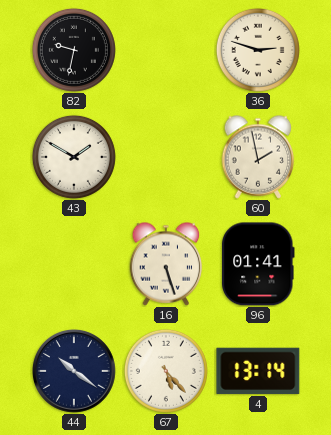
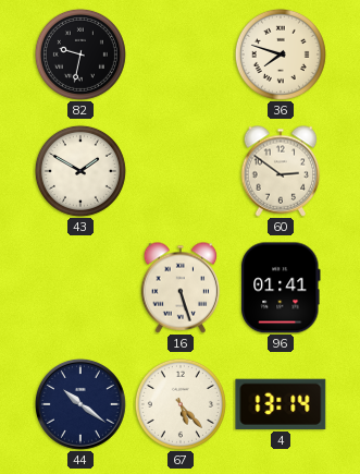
36: 2:48 -> 7:48 (281, 54)
60: 1:58 -> 2:51 (281, 171)
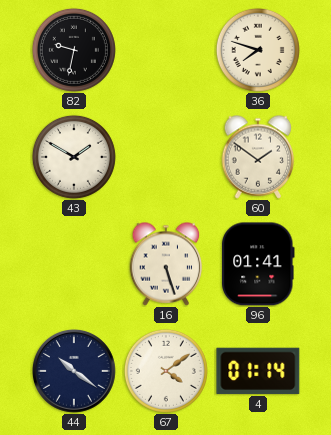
60: 2:51 -> 1:51 (258, 157)
67: 5:23 -> 4:09 (166, 371)
4: 13:14 -> 01:14 (258, 371)
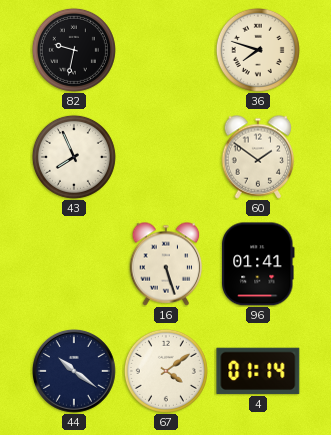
43: 1:50 -> 7:56 (74, 157)
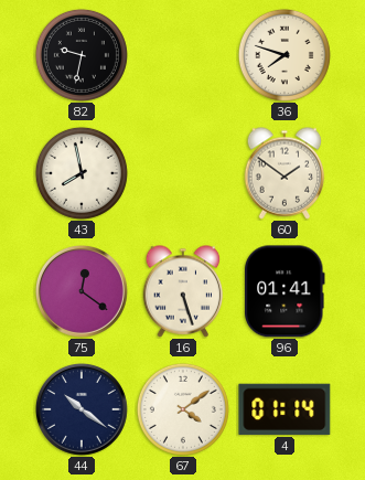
43: 7:56 -> 7:58 (82, 173)
75: none -> 12:21 (82, 291)
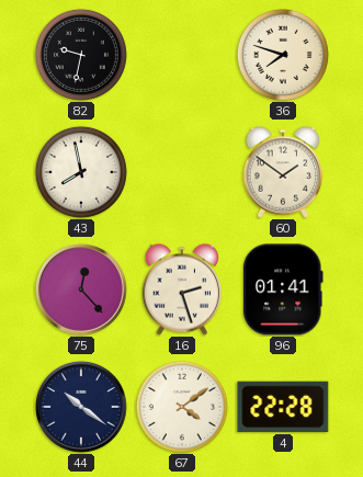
75: 12:21 -> 12:23 (81, 289)
16: 5:27 -> 2:27 (182, 289)
4: 01:14 -> 22:28 (283, 407)
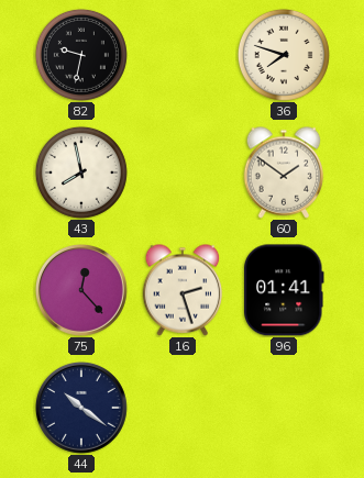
67: 4:09 -> none (182, 407)
4: 22:28 -> none (283, 407)
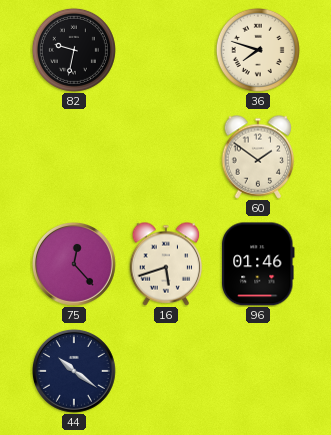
43: 7:58 -> none (81, 173)
16: 2:27 -> 5:42 (166, 264)
96: 01:41 -> 01:46 (259, 264)
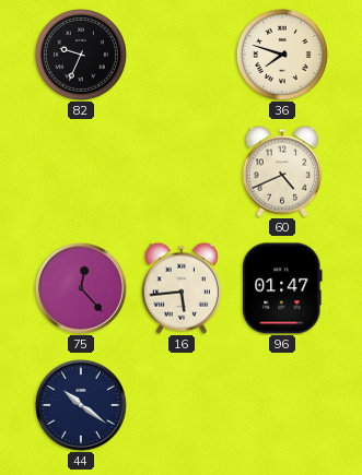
82: 9:32 -> 9:34 (81, 55)
60: 1:51 -> 4:41 (282, 171)
16: 5:42 -> 5:44 (182, 288)
96: 01:46 -> 01:47 (283, 288)
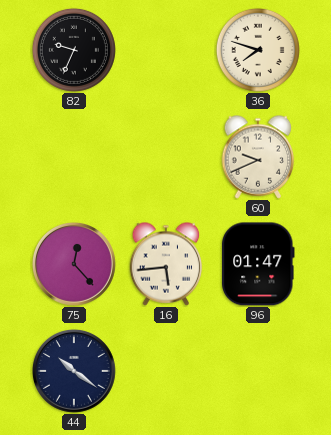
60: 4:41 -> 9:41 (258, 157)
